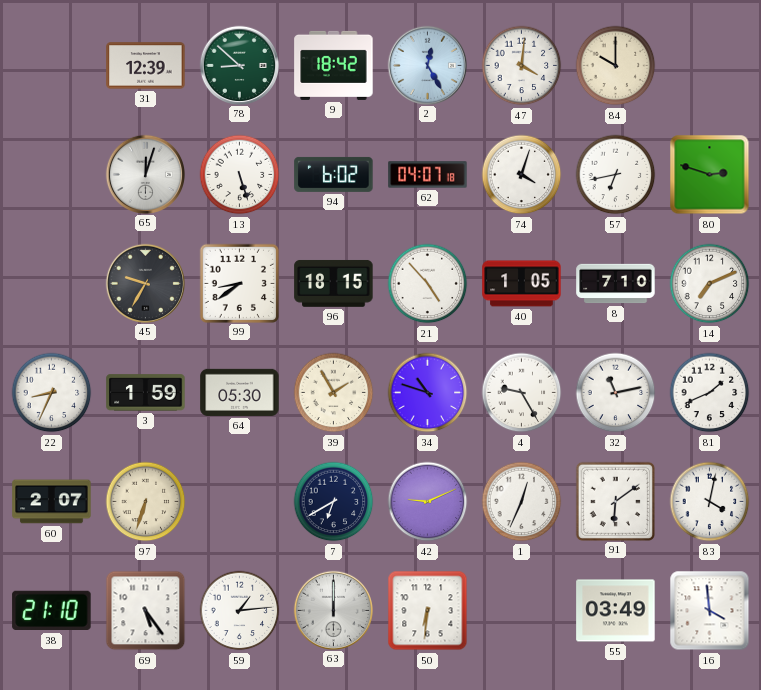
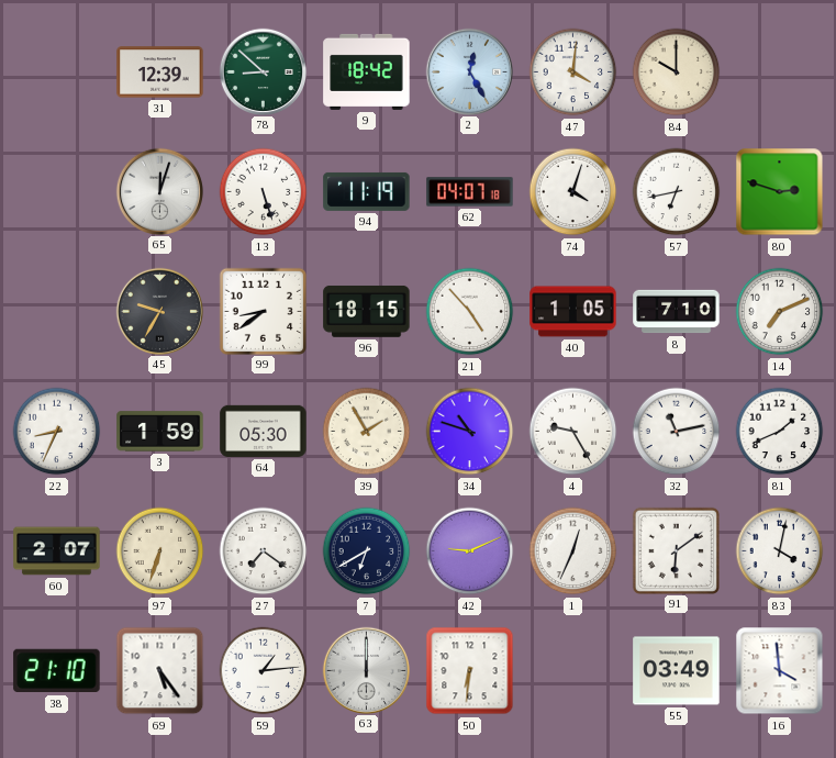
94: 6:02 -> 11:19 (367, 191)
27: none -> 7:21 (264, 551)
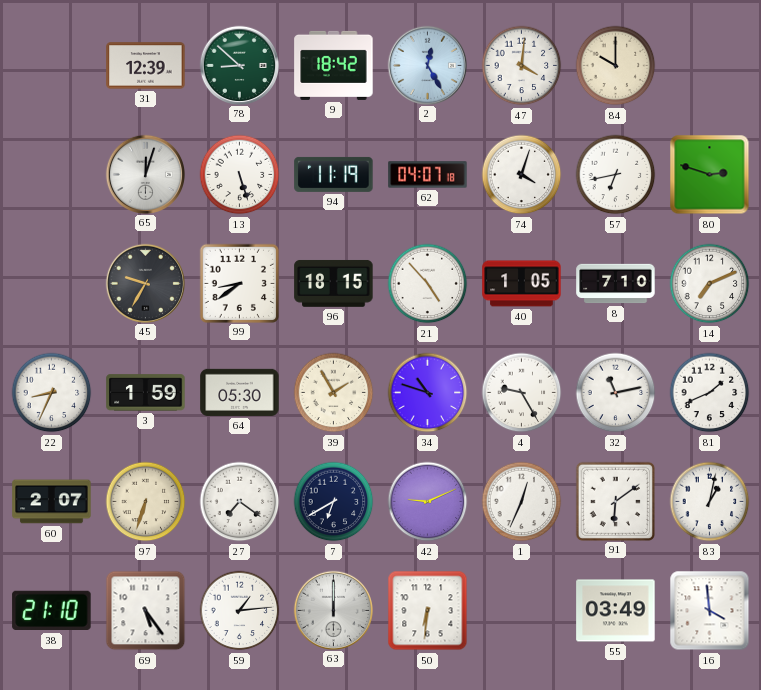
83: 4:02 -> 1:02 (710, 502)
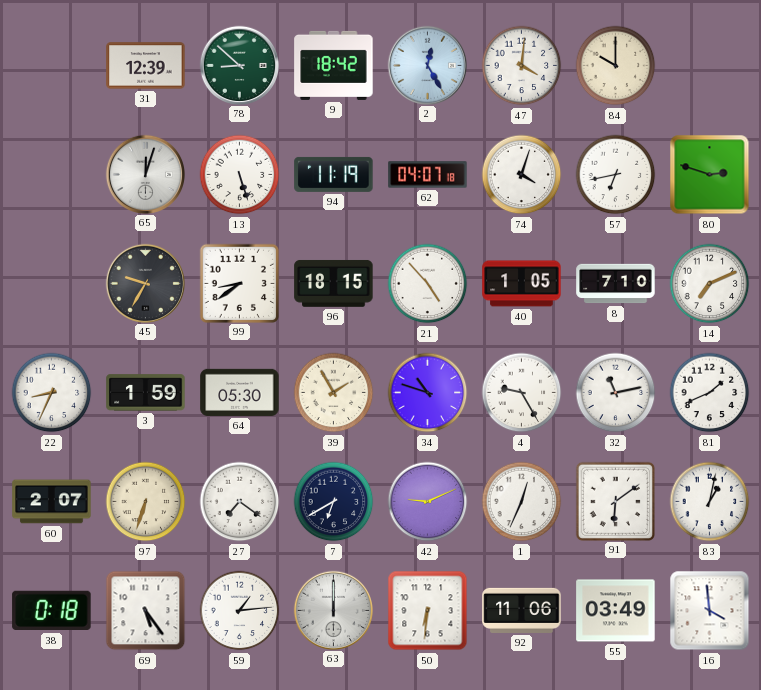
38: 21:10 -> 0:18 (52, 611)
92: none -> 11:06 (522, 610)
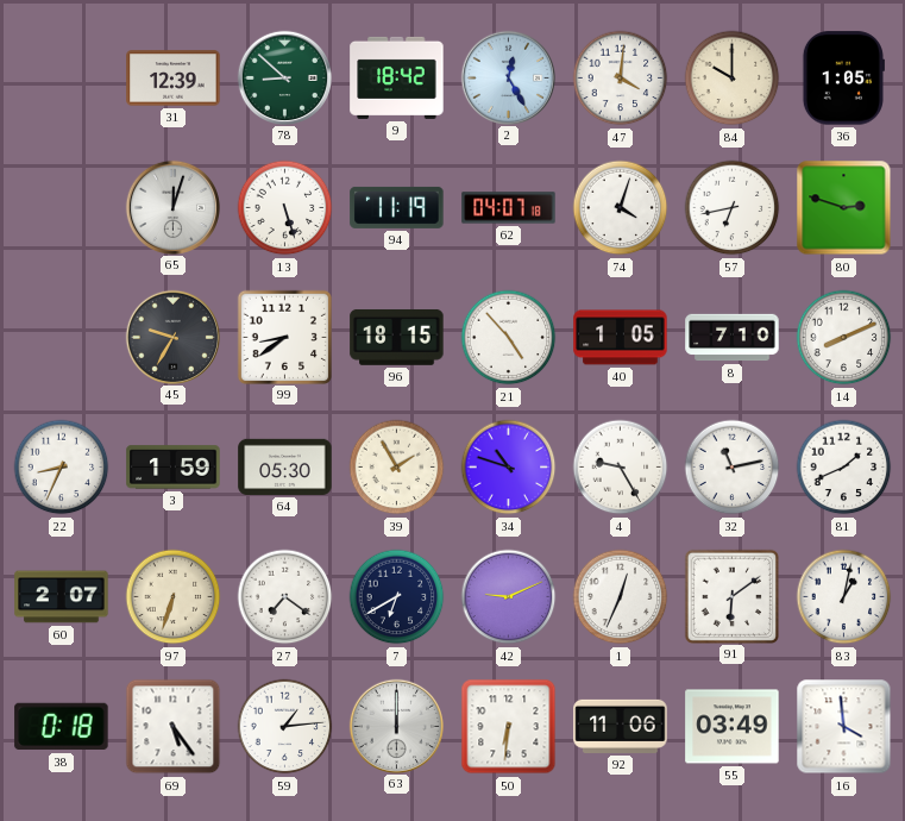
36: none -> 1:05 (843, 79)
14: 7:11 -> 8:11 (844, 338)
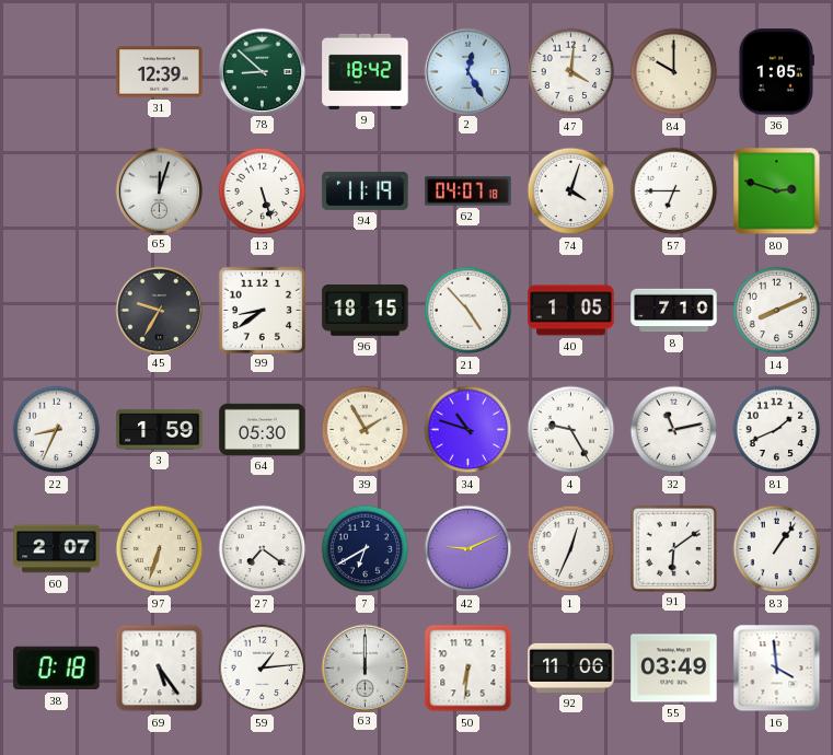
57: 6:43 -> 6:45 (674, 191)
83: 1:02 -> 1:06 (777, 549)
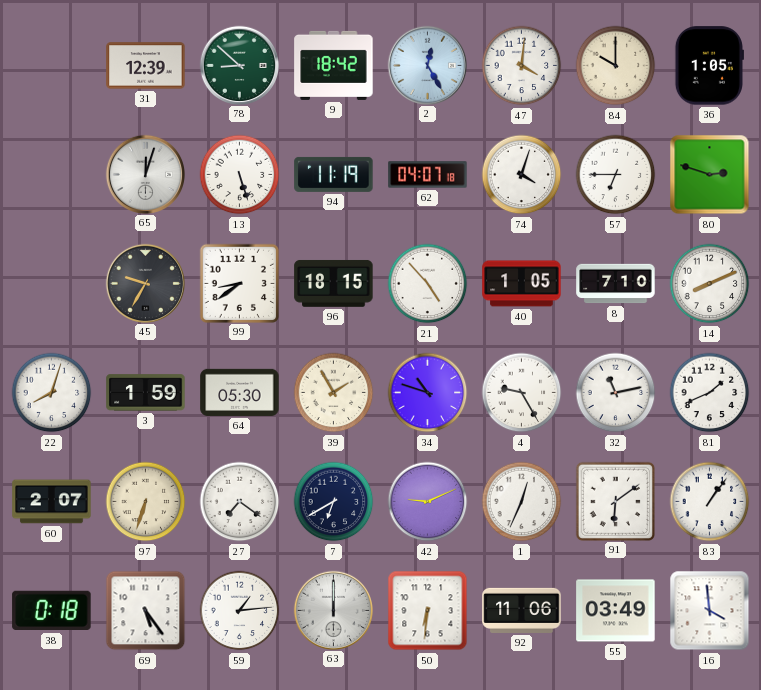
22: 8:34 -> 8:03 (52, 393)
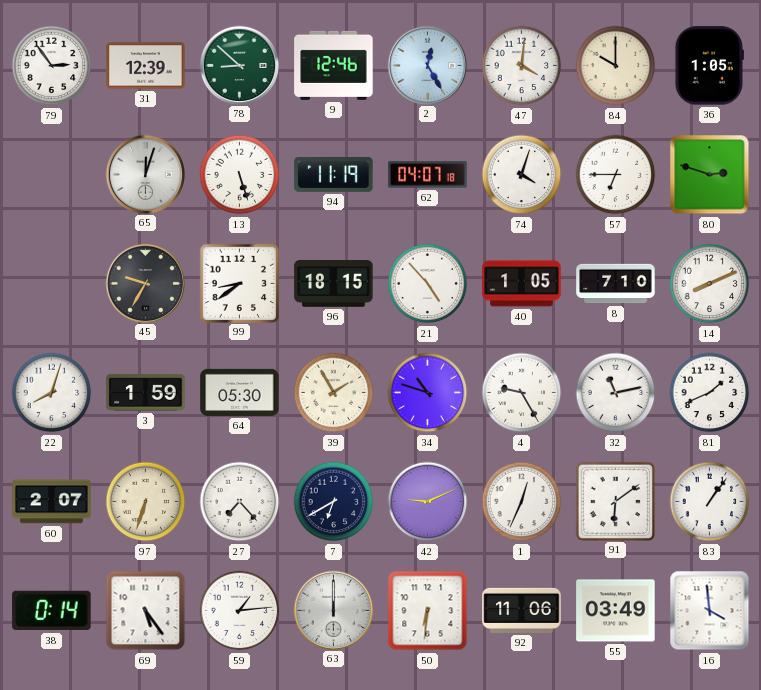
79: none -> 2:54 (52, 66)
9: 18:42 -> 12:46 (334, 65)
27: 7:21 -> 7:23 (240, 502)
38: 0:18 -> 0:14 (52, 611)
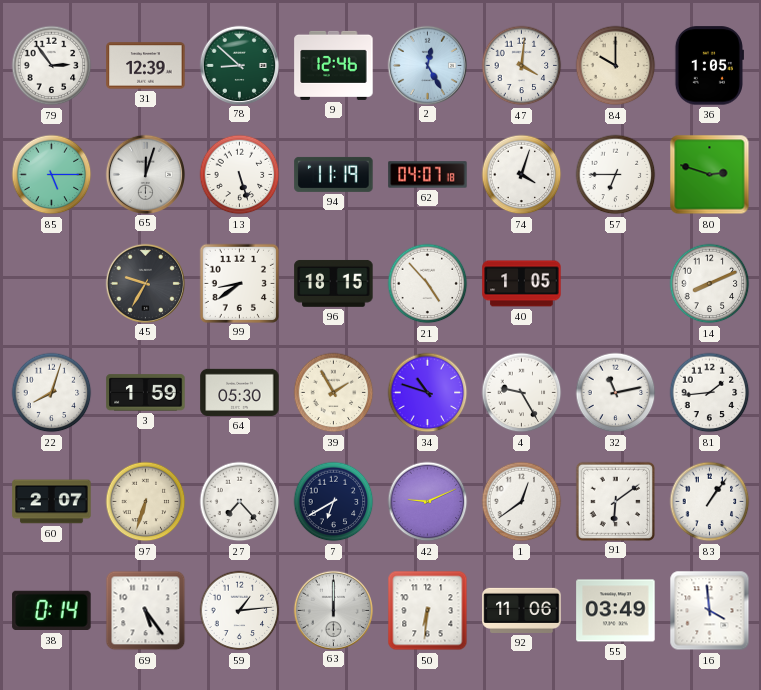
85: none -> 5:15 (52, 175)
8: 7:10 -> none (616, 284)
81: 1:41 -> 1:44 (710, 393)
1: 12:34 -> 12:39 (522, 502)
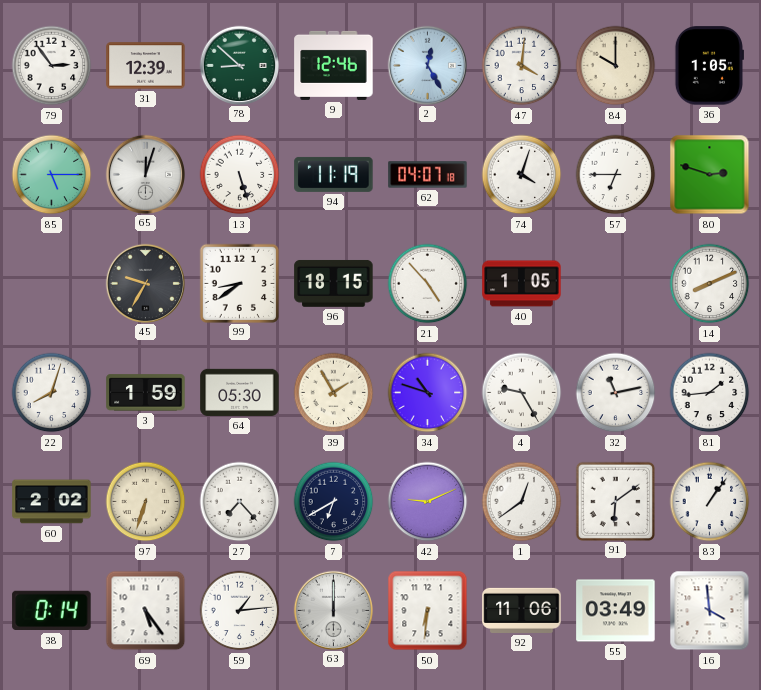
60: 2:07 -> 2:02 (52, 502)
